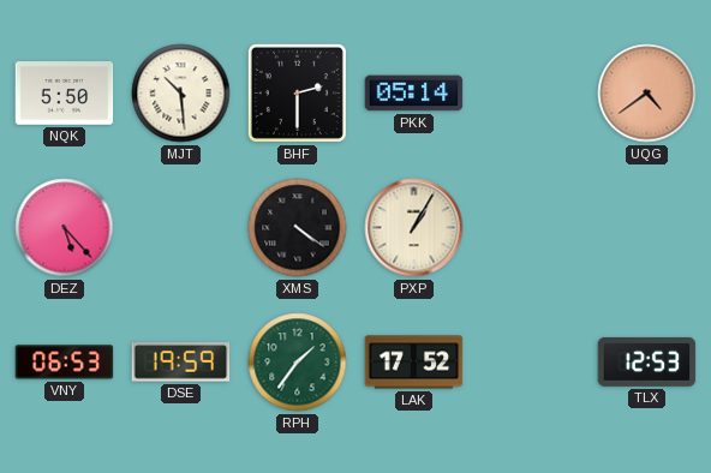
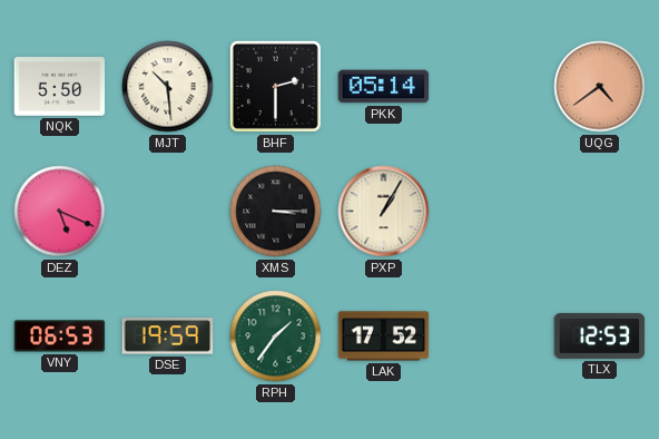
DEZ: 5:23 -> 5:19 (60, 212)
XMS: 4:21 -> 3:15 (276, 212)
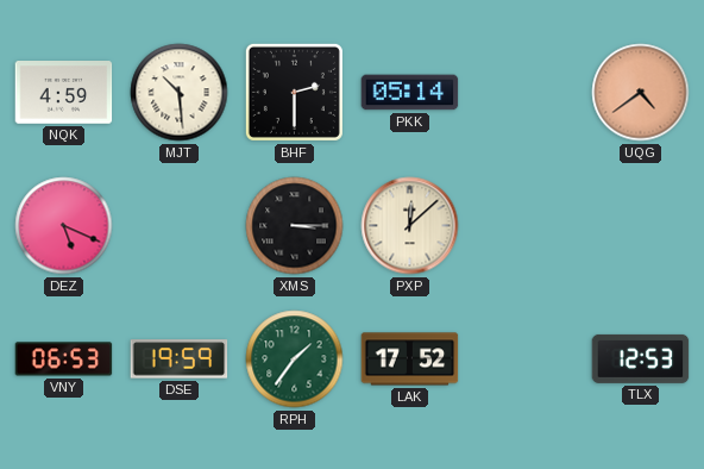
NQK: 5:50 -> 4:59 (64, 93)
PXP: 1:05 -> 12:08 (410, 226)
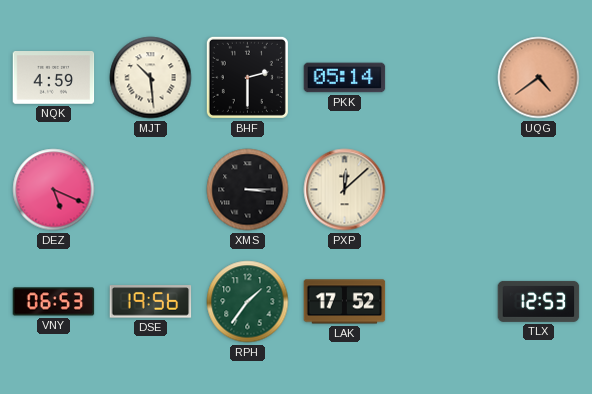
DSE: 19:59 -> 19:56 (151, 302)
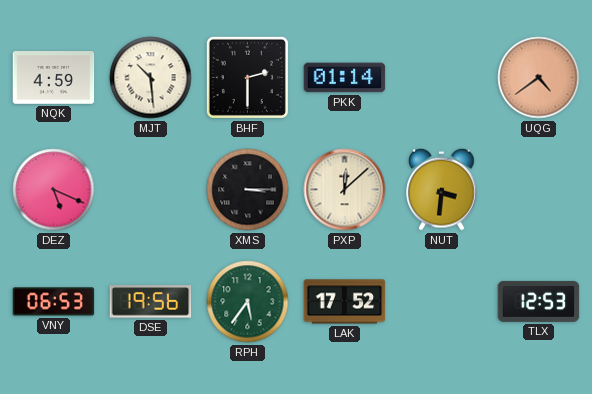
PKK: 05:14 -> 01:14 (345, 78)
NUT: none -> 3:31 (442, 189)
RPH: 1:36 -> 5:36 (248, 302)
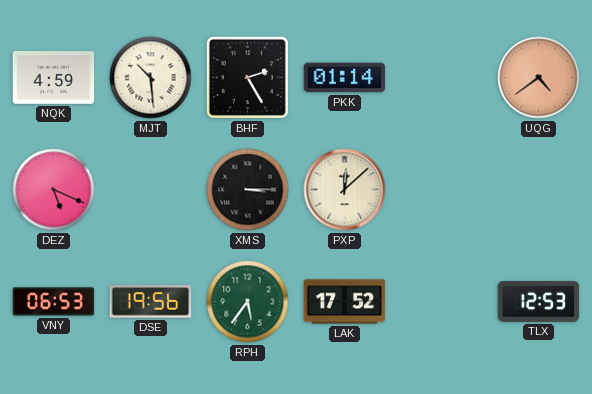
BHF: 2:30 -> 2:25 (247, 77)
NUT: 3:31 -> none (442, 189)
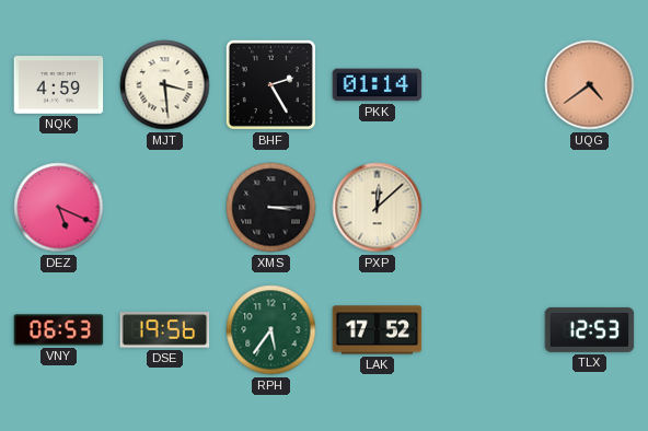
MJT: 10:29 -> 3:29 (165, 85)
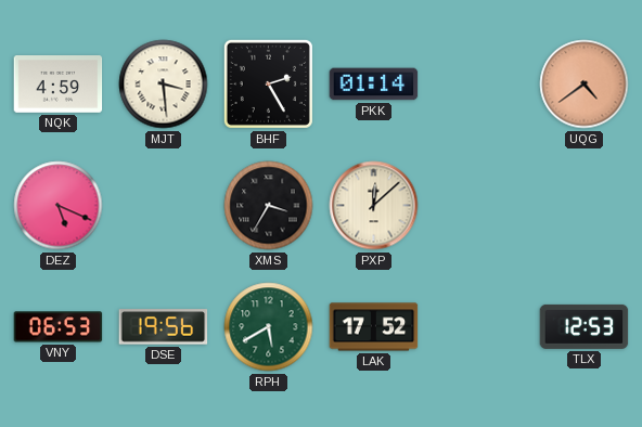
XMS: 3:15 -> 3:35 (269, 206)
RPH: 5:36 -> 5:40 (269, 327)
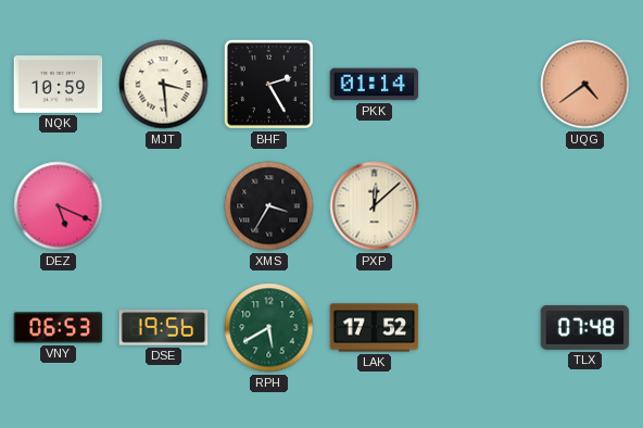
NQK: 4:59 -> 10:59 (59, 85)
TLX: 12:53 -> 07:48 (585, 327)
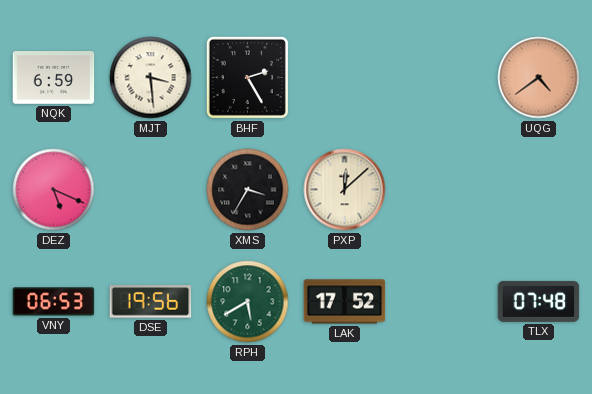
NQK: 10:59 -> 6:59 (54, 78)
PKK: 01:14 -> none (375, 85)
